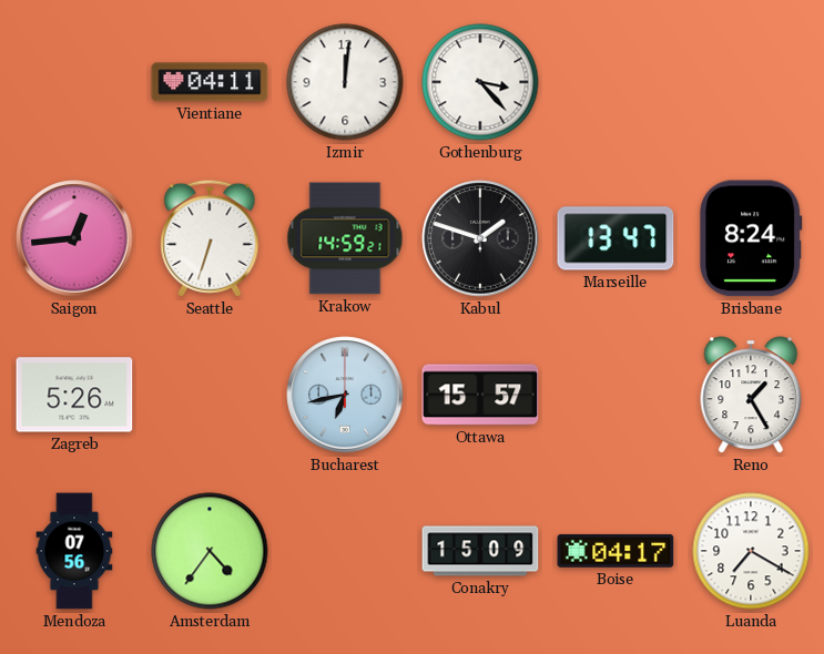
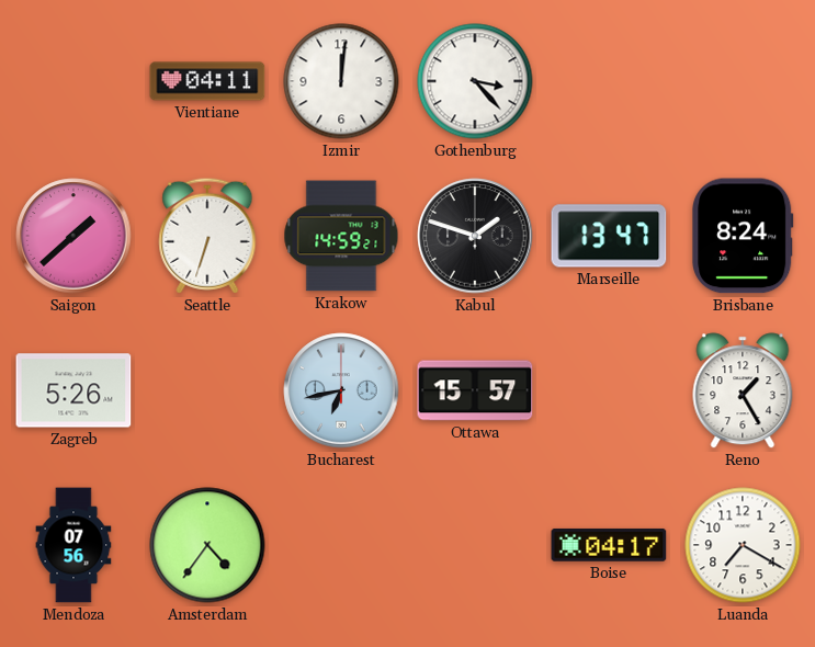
Saigon: 12:44 -> 1:38 (73, 236)
Conakry: 15:09 -> none (480, 551)
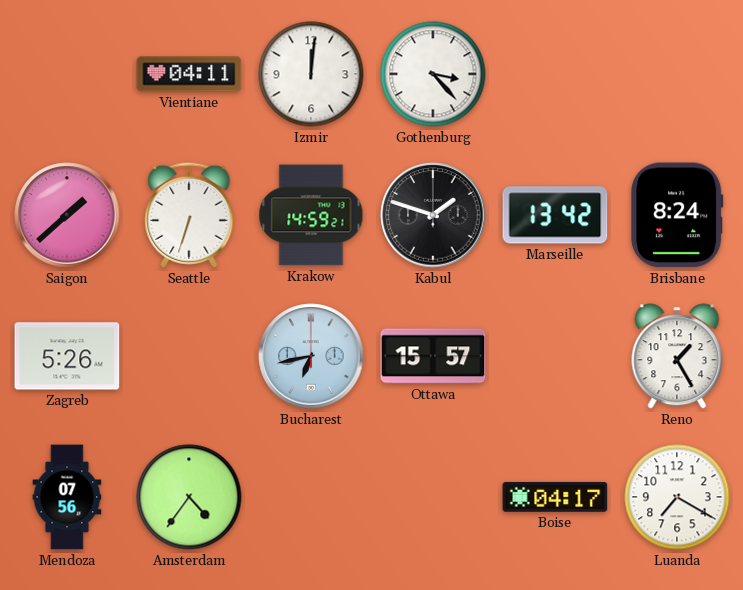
Marseille: 13:47 -> 13:42 (555, 215)
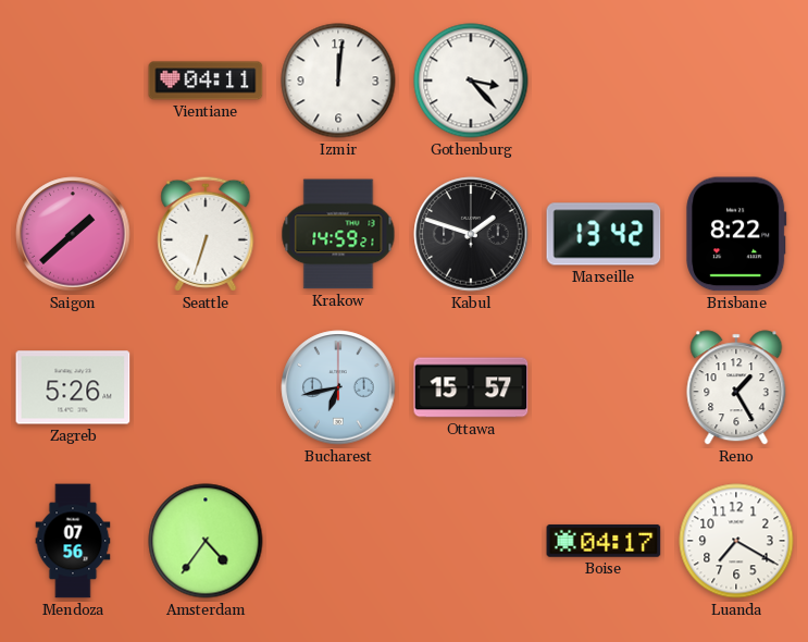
Brisbane: 8:24 -> 8:22 (736, 234)
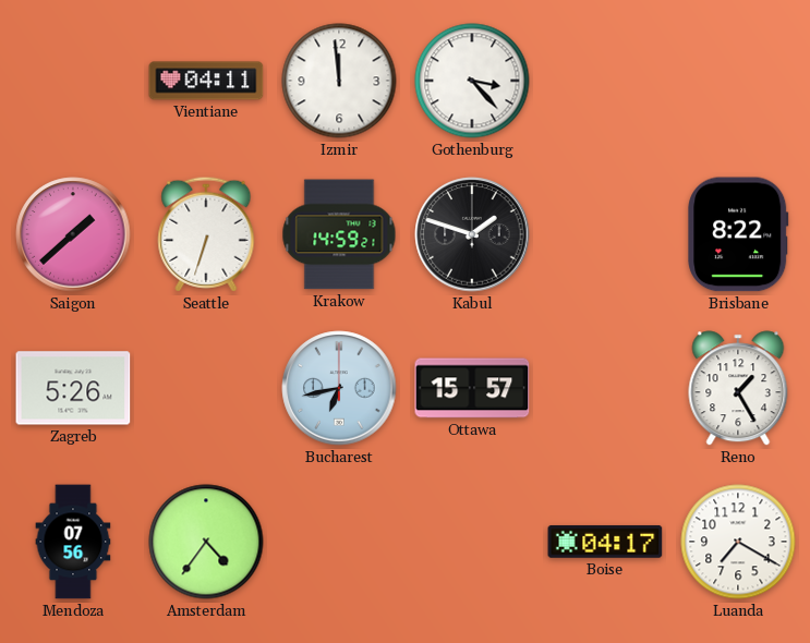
Izmir: 12:01 -> 11:59 (339, 81)
Marseille: 13:42 -> none (604, 234)
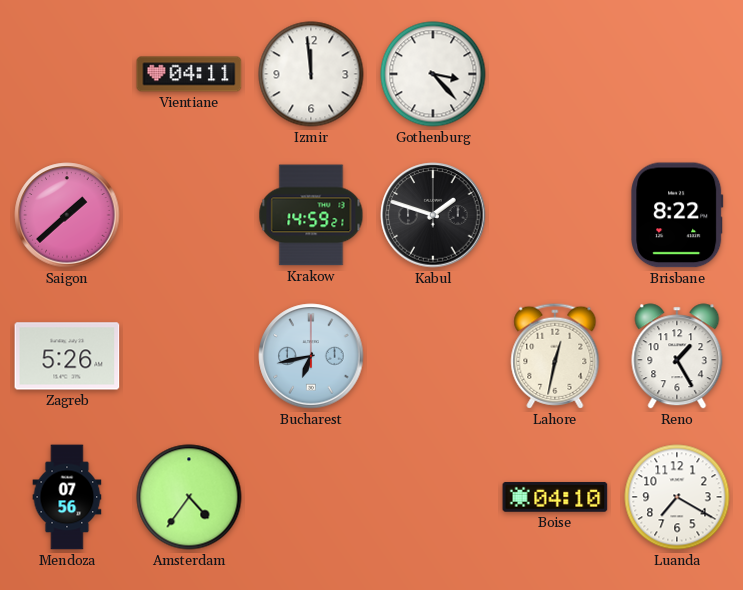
Seattle: 6:33 -> none (206, 234)
Ottawa: 15:57 -> none (472, 388)
Lahore: none -> 12:32 (555, 356)
Boise: 04:17 -> 04:10 (555, 497)
